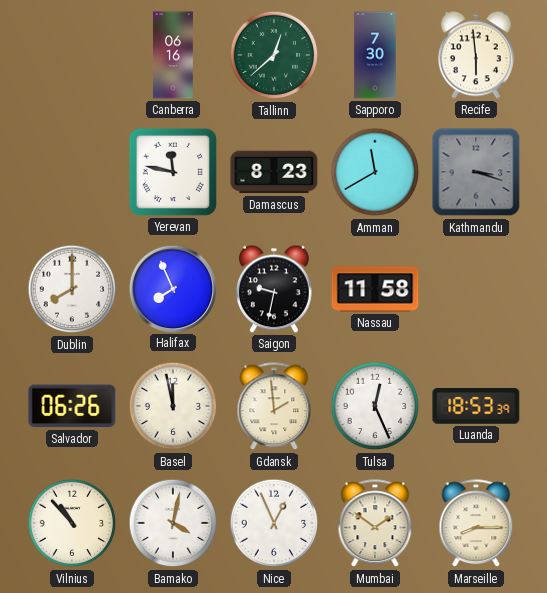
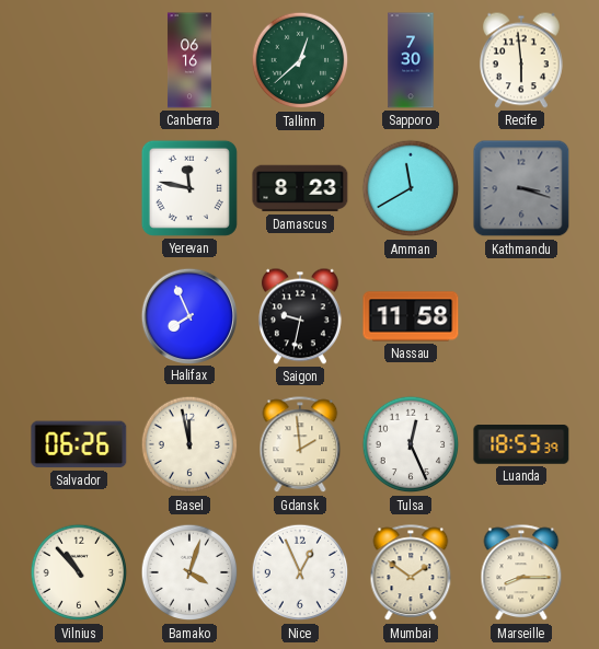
Dublin: 8:00 -> none (72, 289)
Bamako: 4:02 -> 4:03 (189, 572)
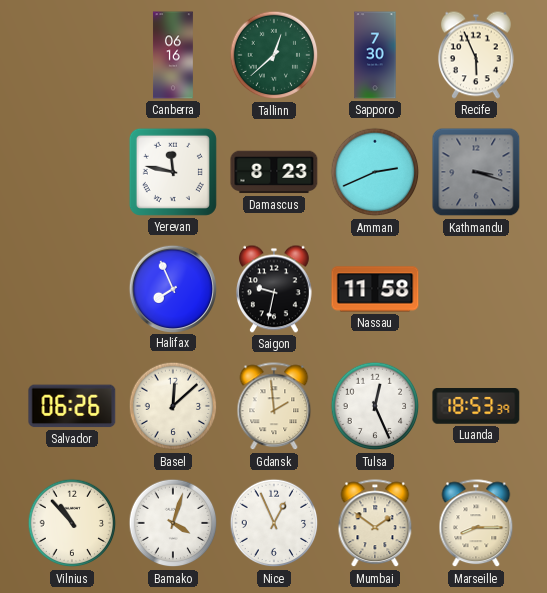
Recife: 5:59 -> 5:56 (476, 55)
Amman: 11:40 -> 2:41 (375, 172)
Basel: 11:58 -> 12:08 (173, 406)
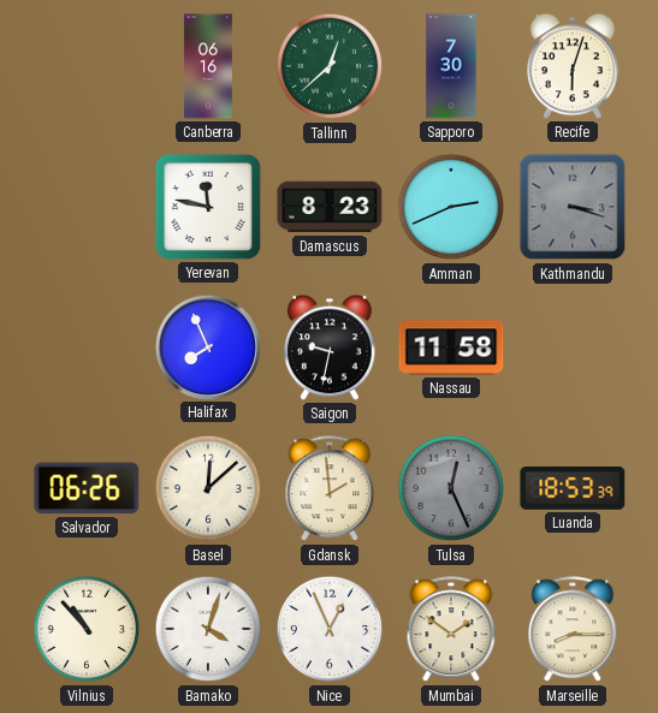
Recife: 5:56 -> 6:03 (573, 66)
Tulsa dial: white -> grey (451, 488)
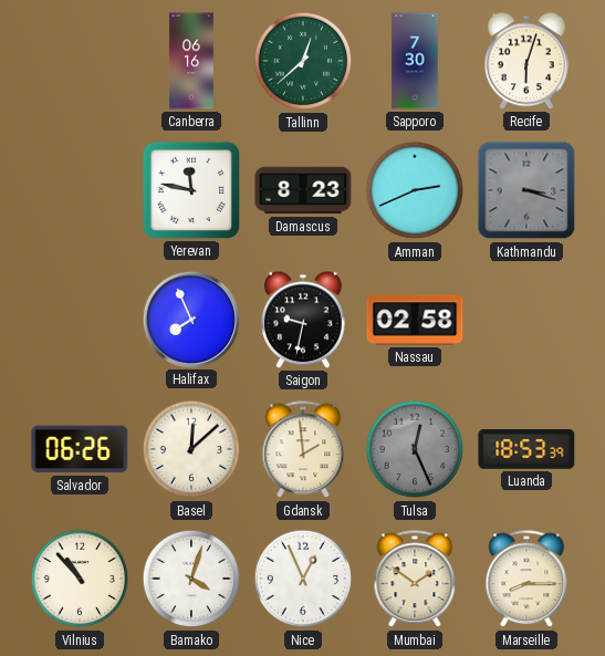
Nassau: 11:58 -> 02:58 (415, 320)
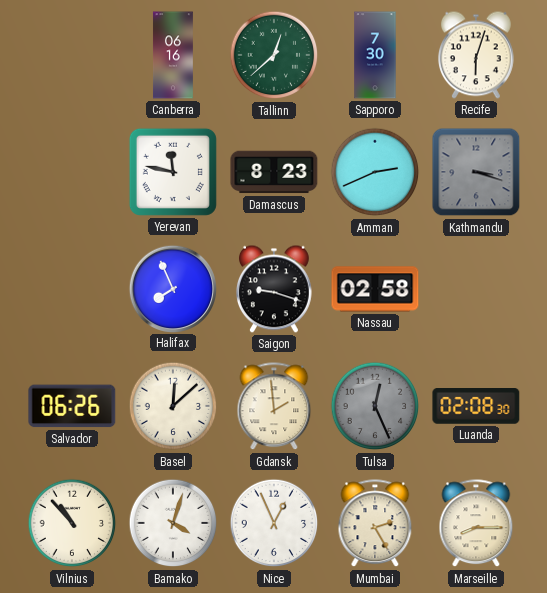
Saigon: 9:32 -> 9:18 (274, 289)
Luanda: 18:53 -> 02:08 (476, 407)
Mumbai: 1:51 -> 2:25 (375, 524)
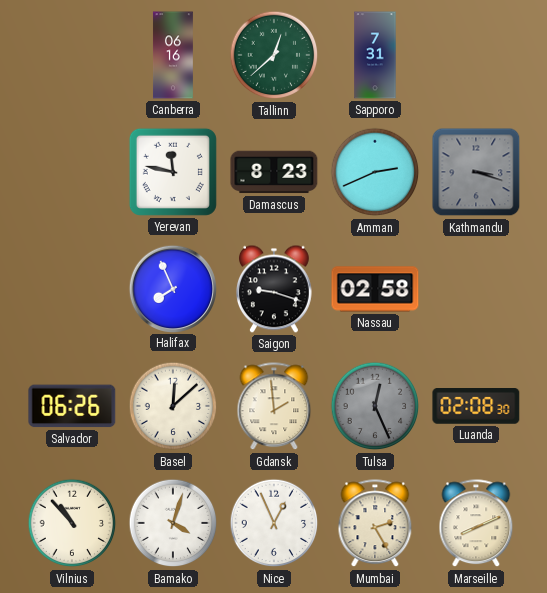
Sapporo: 7:30 -> 7:31 (375, 55)
Recife: 6:03 -> none (476, 55)
Marseille: 8:15 -> 8:11 (476, 524)
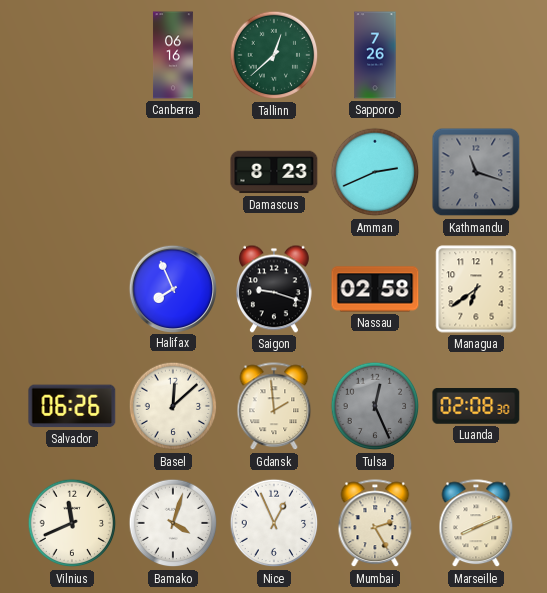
Sapporo: 7:31 -> 7:26 (375, 55)
Yerevan: 11:47 -> none (173, 172)
Kathmandu: 3:18 -> 11:18 (476, 172)
Managua: none -> 6:39 (476, 289)
Vilnius: 10:53 -> 11:41 (72, 523)
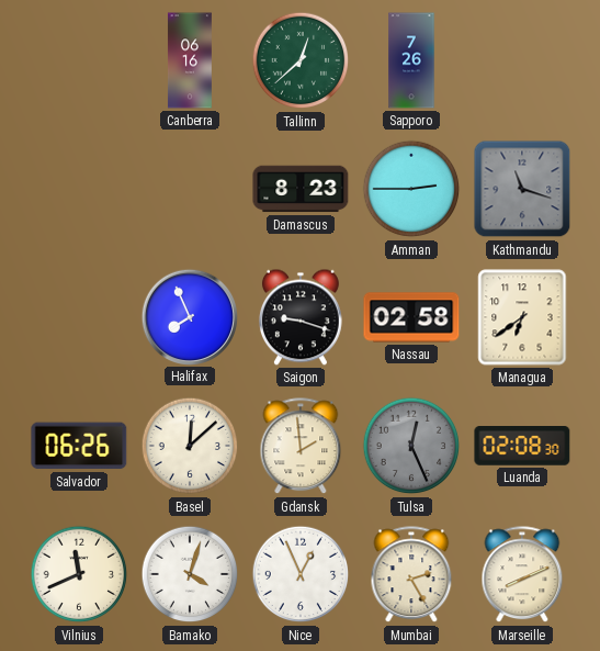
Amman: 2:41 -> 2:45 (411, 189)
